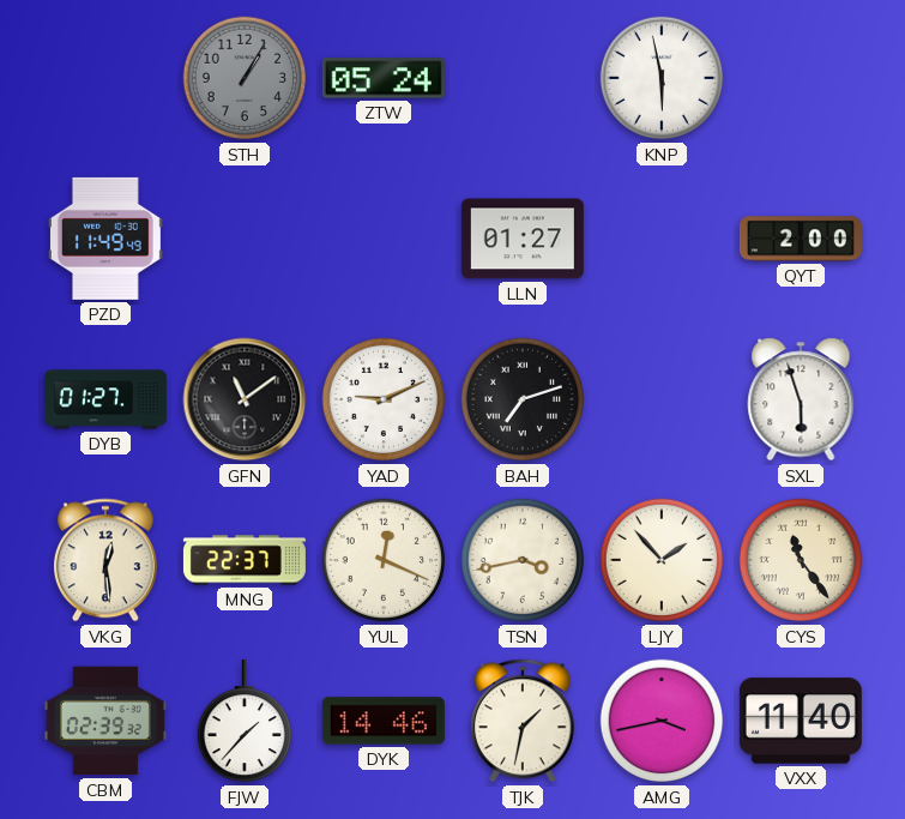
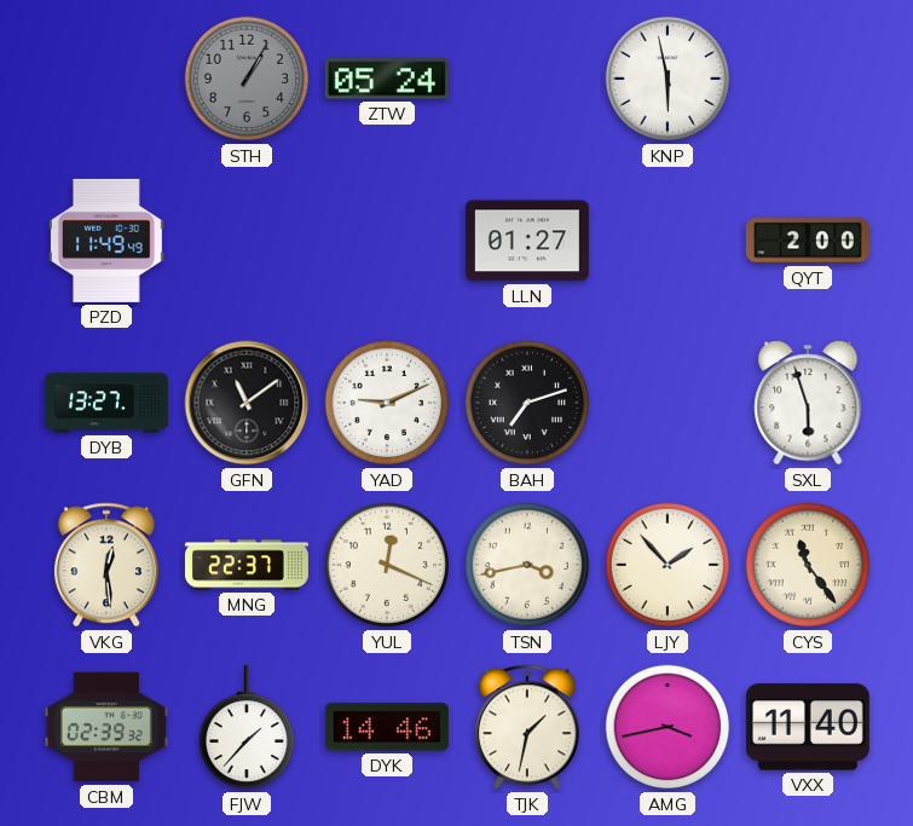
DYB: 01:27 -> 13:27 (106, 403)
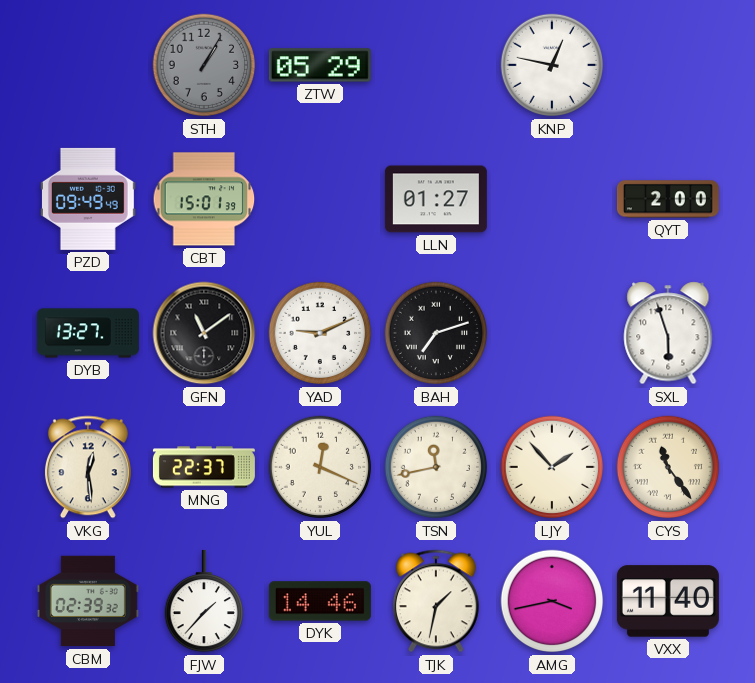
ZTW: 05:24 -> 05:29 (320, 65)
KNP: 5:58 -> 12:47 (552, 65)
PZD: 11:49 -> 09:49 (88, 199)
CBT: none -> 15:01 (204, 199)
TSN: 3:43 -> 11:43 (436, 467)
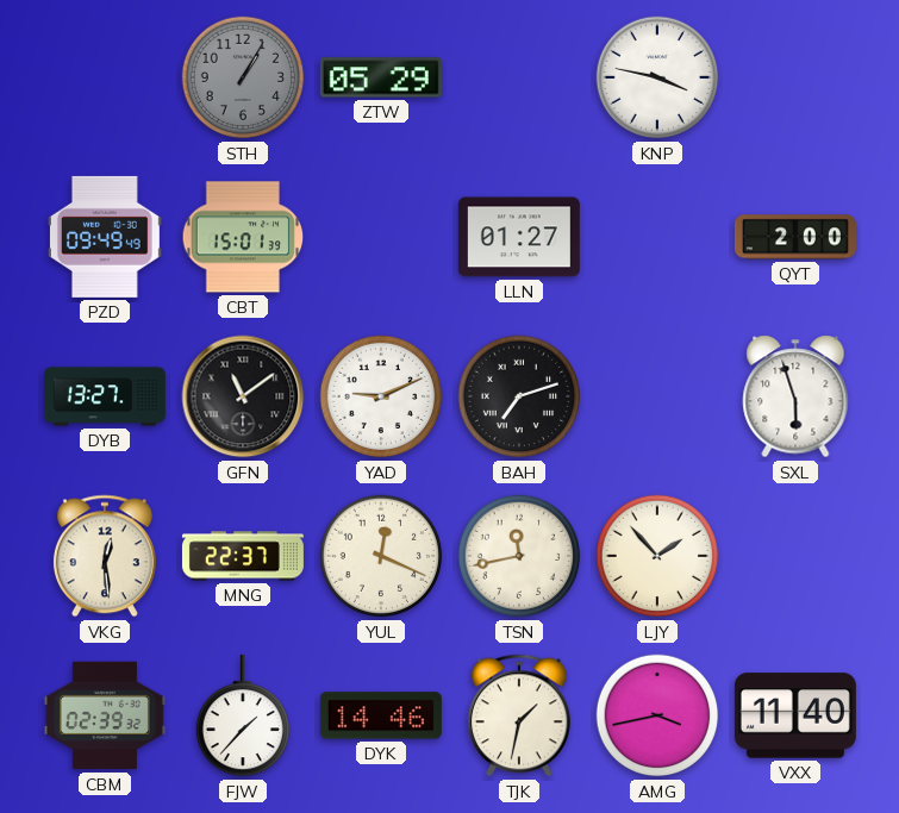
KNP: 12:47 -> 3:47 (657, 77)
CYS: 11:24 -> none (668, 467)
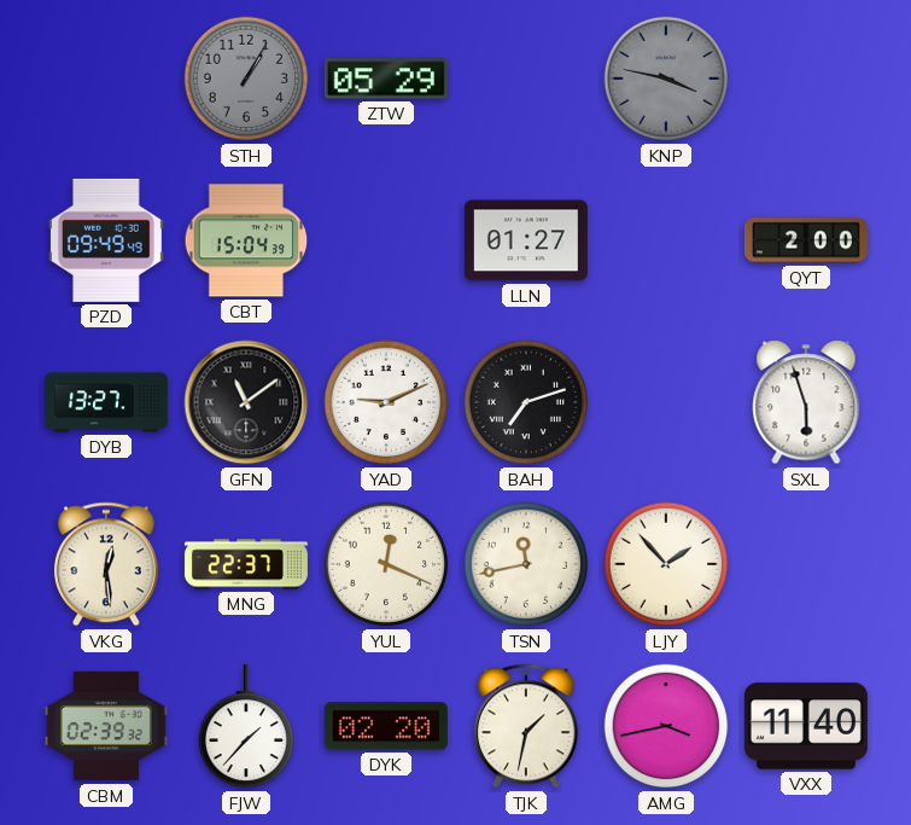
KNP dial: white -> grey (666, 79)
CBT: 15:01 -> 15:04 (246, 240)
DYK: 14:46 -> 02:20 (386, 726)
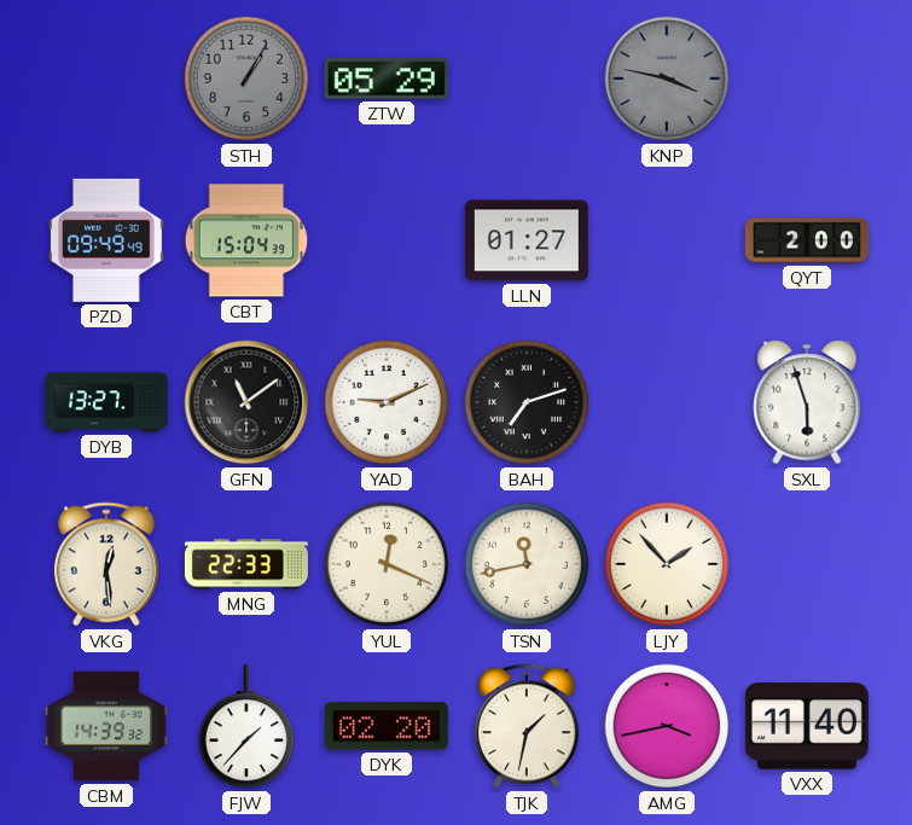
MNG: 22:37 -> 22:33 (246, 564)
CBM: 02:39 -> 14:39 (106, 726)
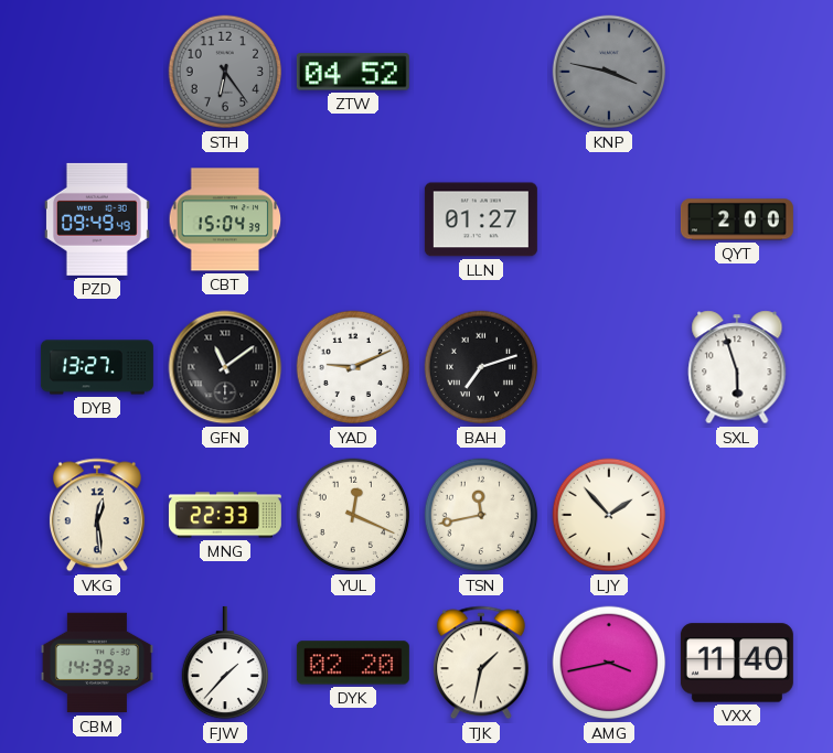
STH: 1:05 -> 6:24 (225, 72)
ZTW: 05:29 -> 04:52 (353, 72)
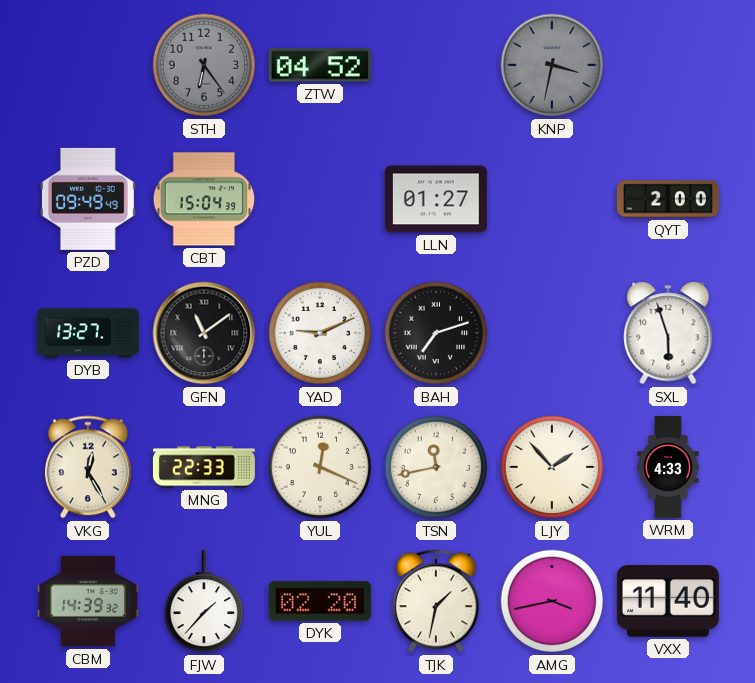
KNP: 3:47 -> 3:32 (552, 65)
VKG: 12:29 -> 12:25 (88, 467)
WRM: none -> 4:33 (668, 467)
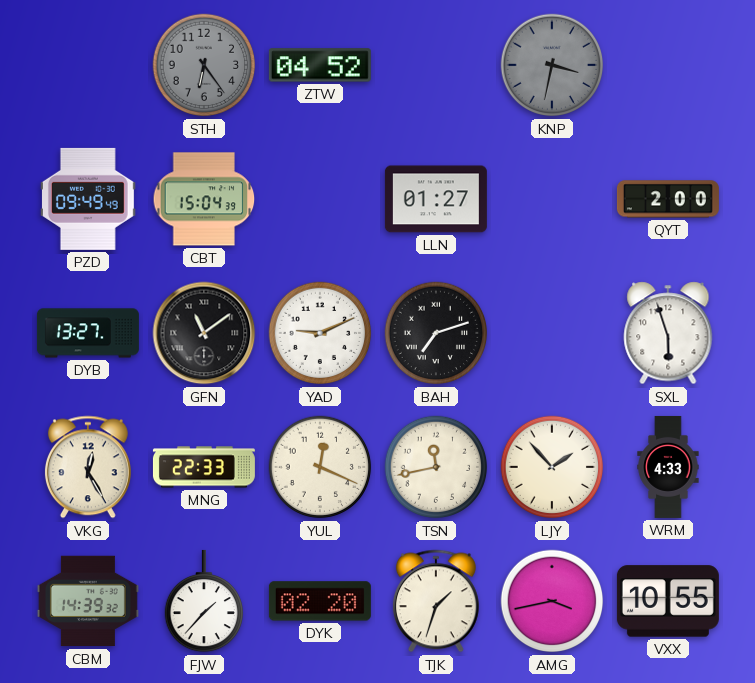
TJK: 1:32 -> 1:33 (436, 601)
VXX: 11:40 -> 10:55 (668, 601)
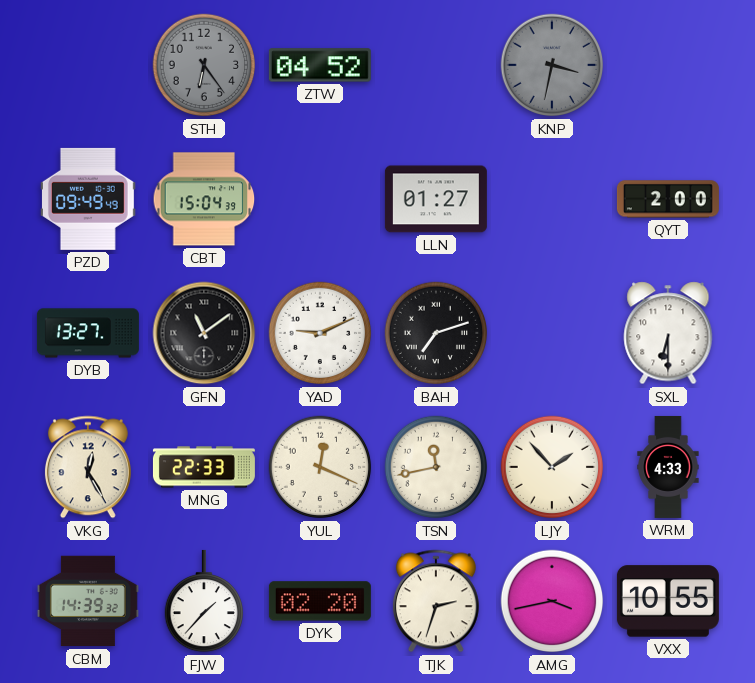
SXL: 5:57 -> 6:30 (668, 333)
TJK: 1:33 -> 2:33 (436, 601)
